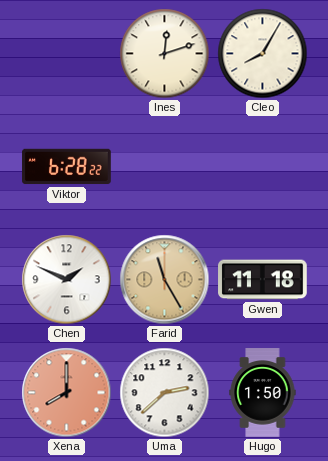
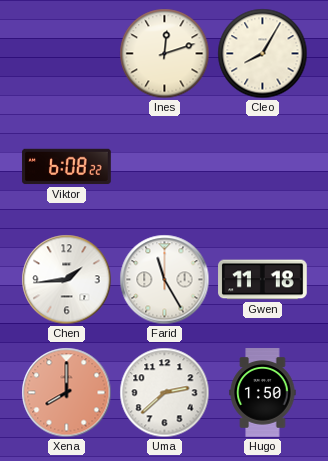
Viktor: 6:28 -> 6:08 (67, 167)
Chen: 1:49 -> 1:44 (67, 280)
Farid dial: champagne -> white (165, 280)
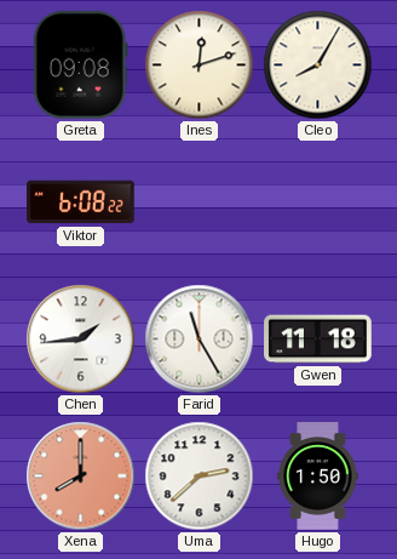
Greta: none -> 09:08 (80, 64)
